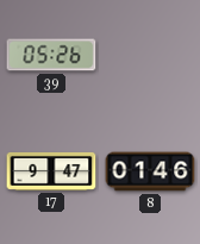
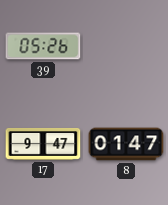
8: 01:46 -> 01:47 (126, 144)
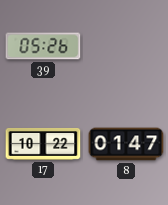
17: 9:47 -> 10:22 (43, 144)
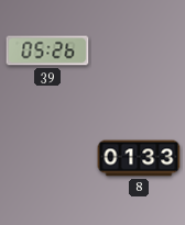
17: 10:22 -> none (43, 144)
8: 01:47 -> 01:33 (139, 158)
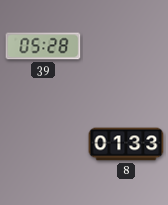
39: 05:26 -> 05:28 (43, 46)
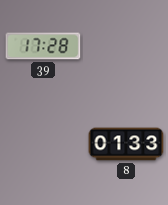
39: 05:28 -> 17:28 (43, 46)
